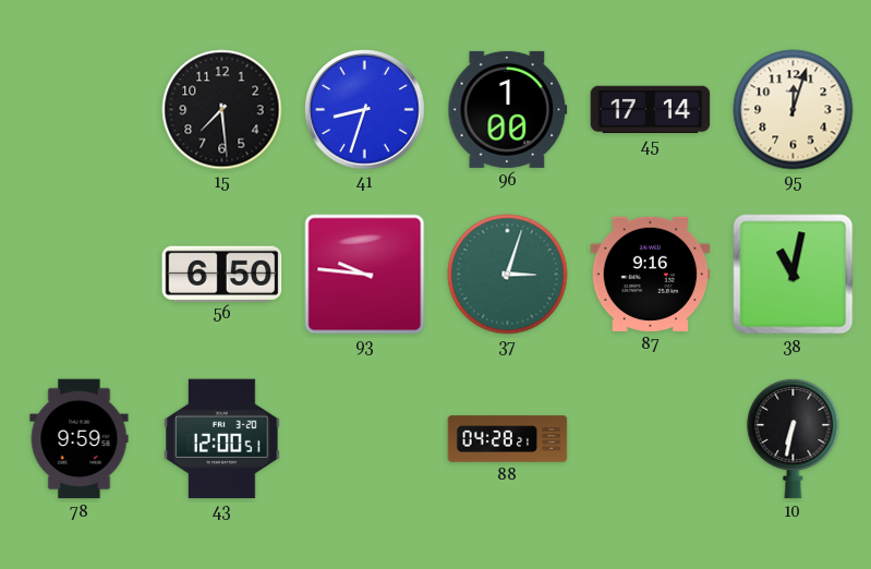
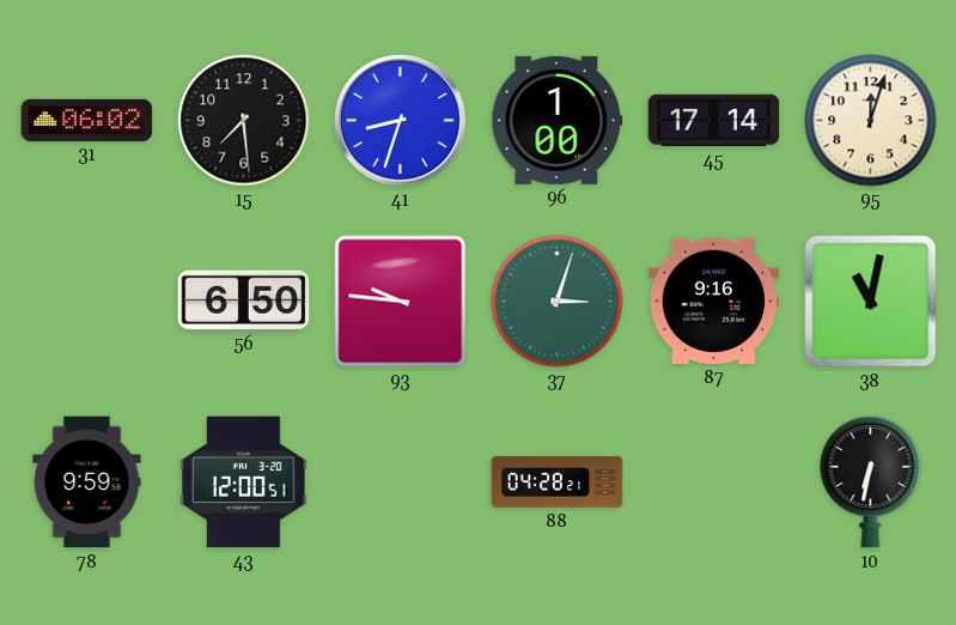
31: none -> 06:02 (87, 120)
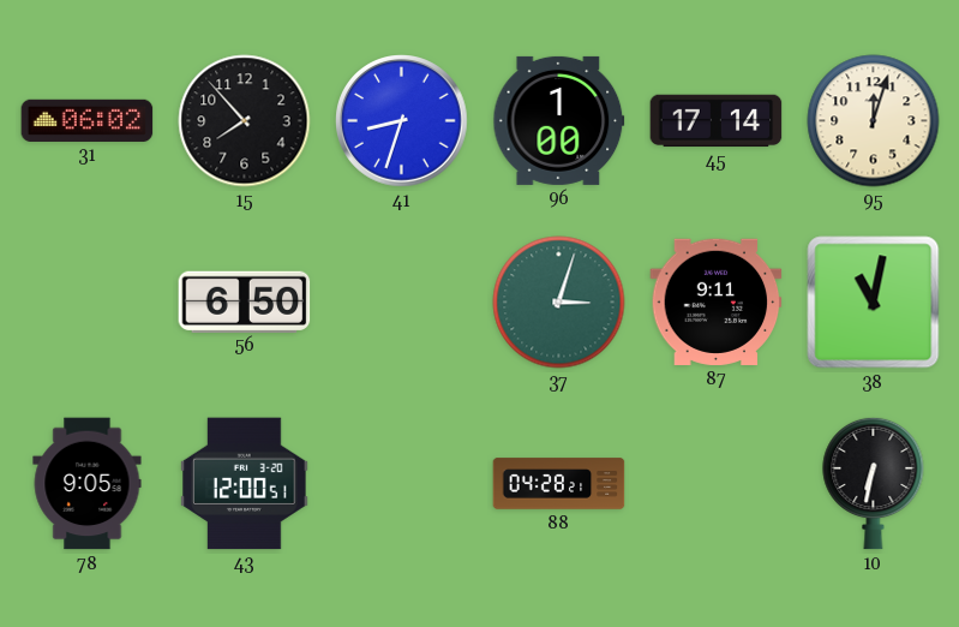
15: 7:29 -> 7:53 (245, 121)
93: 9:46 -> none (401, 302)
87: 9:16 -> 9:11 (717, 301)
78: 9:59 -> 9:05 (88, 484)
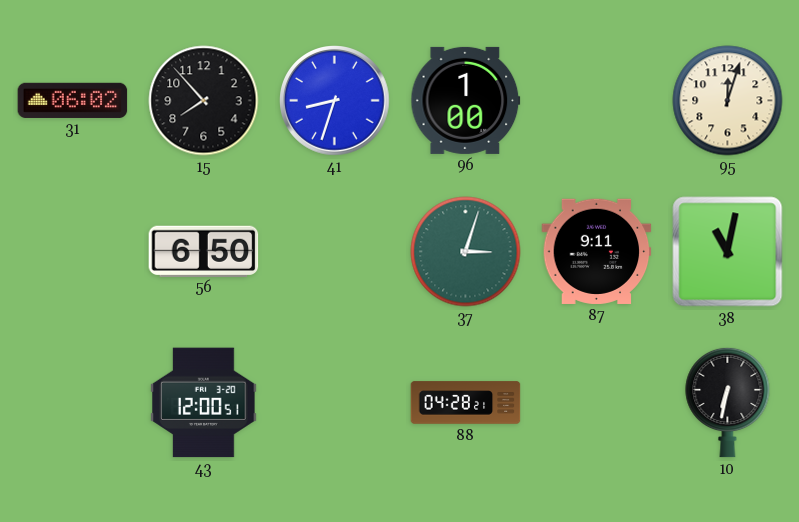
45: 17:14 -> none (717, 121)
78: 9:05 -> none (88, 484)
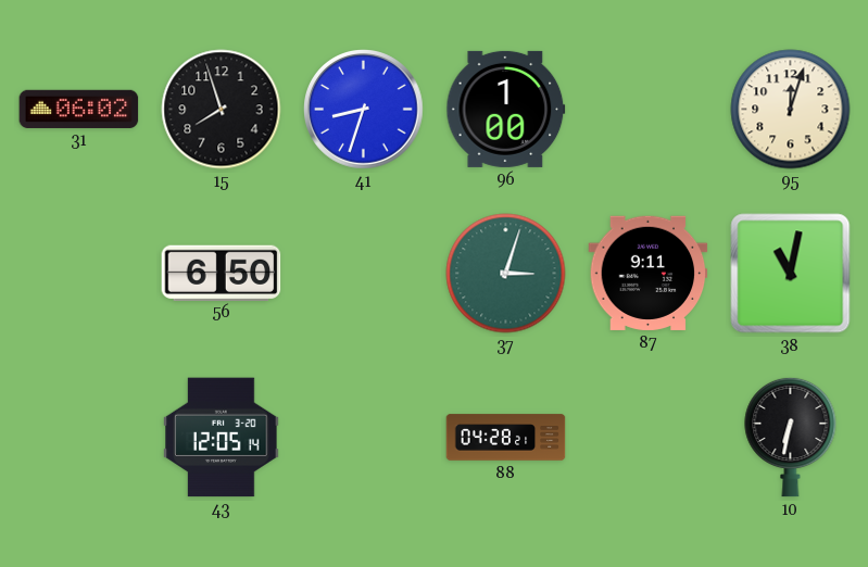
15: 7:53 -> 7:57 (222, 110)
43: 12:00 -> 12:05 (222, 438)
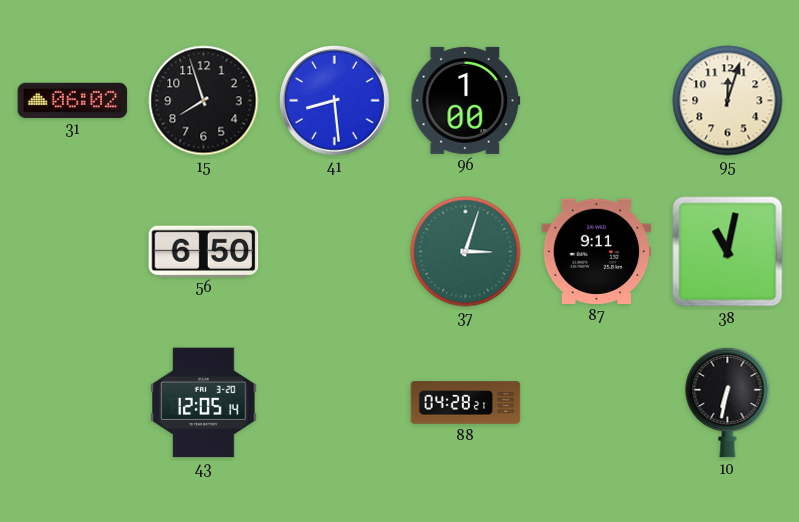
41: 8:33 -> 8:29 (335, 101)
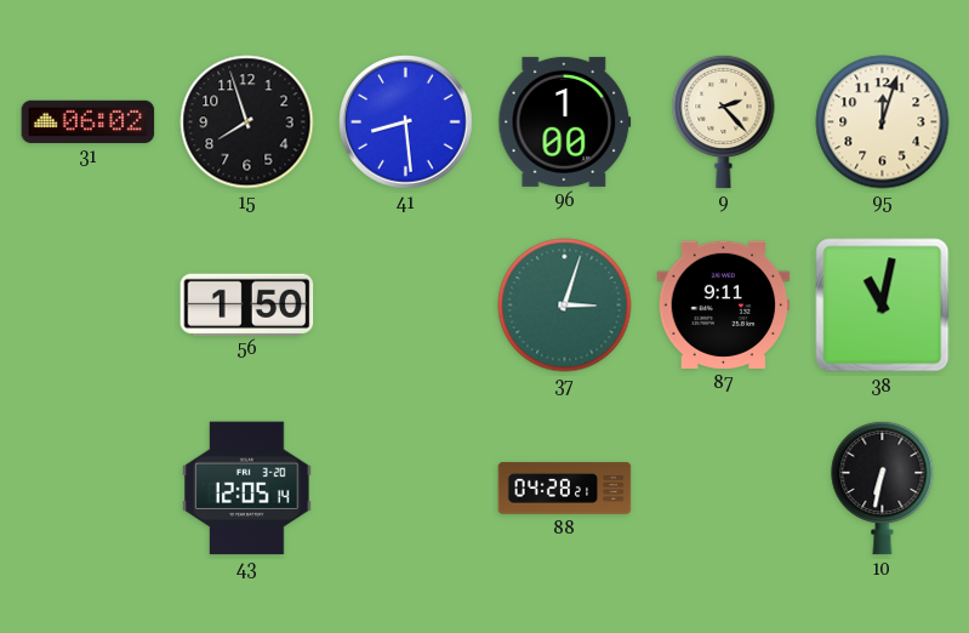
9: none -> 2:23 (724, 121)
56: 6:50 -> 1:50 (247, 304)
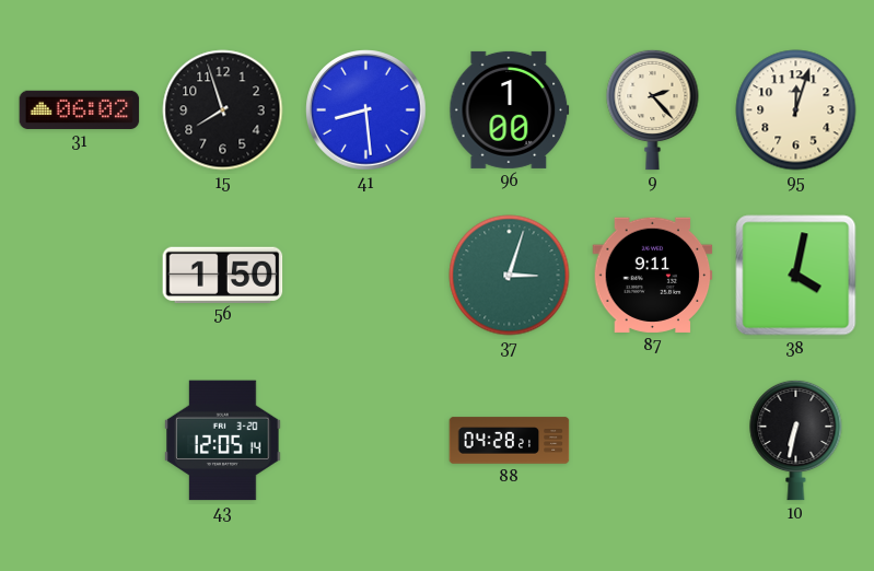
38: 11:02 -> 4:02 (796, 276)
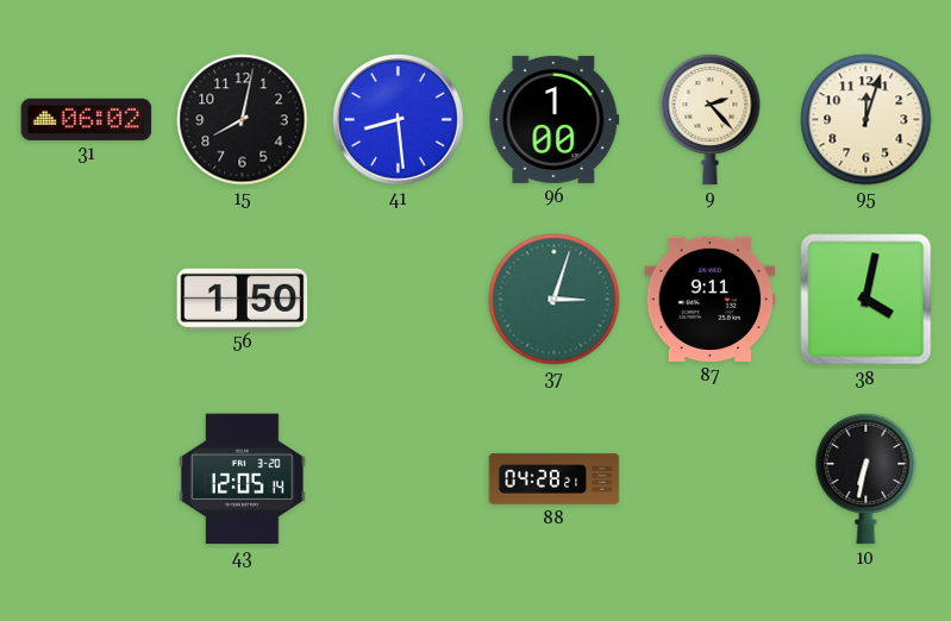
15: 7:57 -> 8:02 (243, 120)
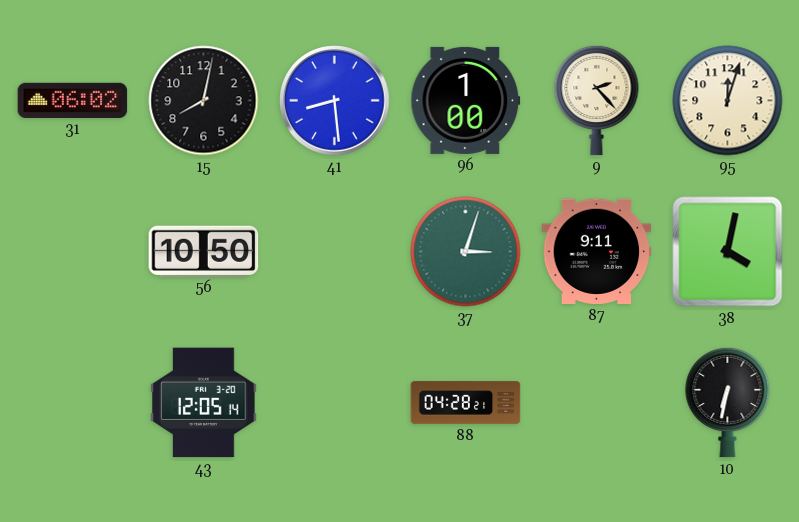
56: 1:50 -> 10:50 (204, 251)
